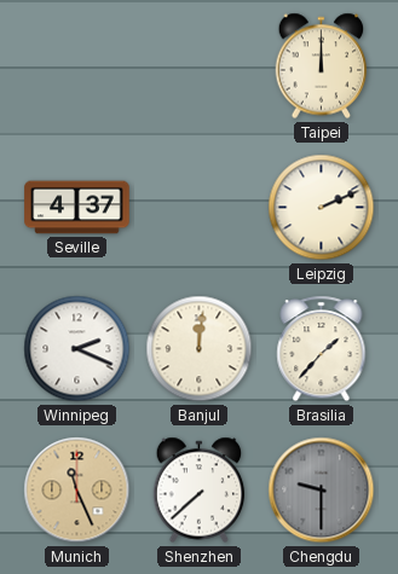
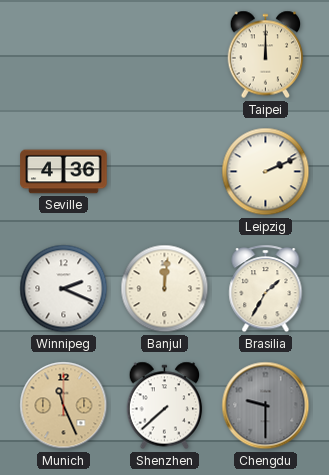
Seville: 4:37 -> 4:36 (64, 172)
Brasilia: 1:37 -> 1:35 (266, 289)
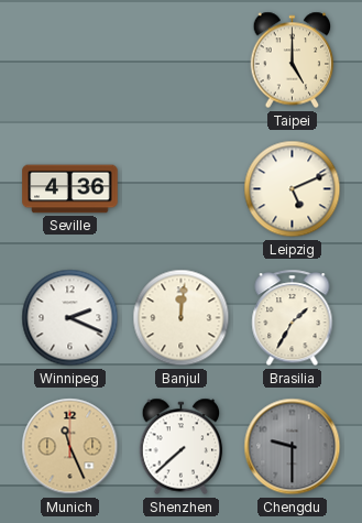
Taipei: 12:00 -> 5:00 (293, 61)
Leipzig: 2:11 -> 5:11 (293, 189)
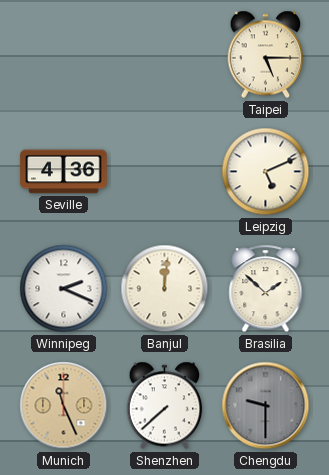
Taipei: 5:00 -> 5:15 (266, 55)
Brasilia: 1:35 -> 1:52 (266, 289)
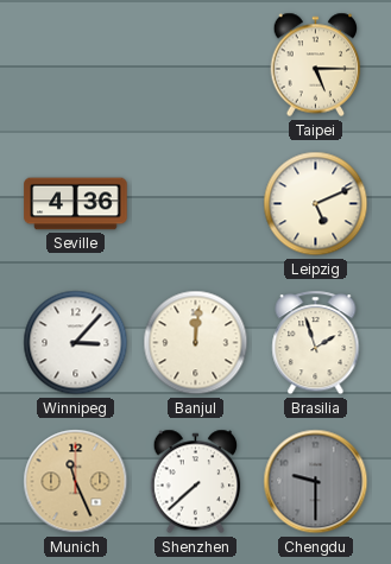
Winnipeg: 2:19 -> 3:07 (76, 343)
Brasilia: 1:52 -> 1:57 (316, 343)
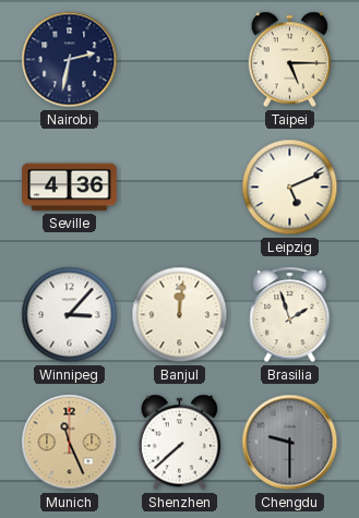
Nairobi: none -> 2:32 (70, 60)
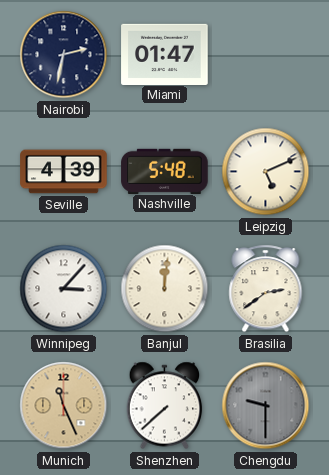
Miami: none -> 01:47 (165, 54)
Taipei: 5:15 -> none (290, 60)
Seville: 4:36 -> 4:39 (64, 172)
Nashville: none -> 5:48 (165, 171)
Brasilia: 1:57 -> 2:39 (266, 289)
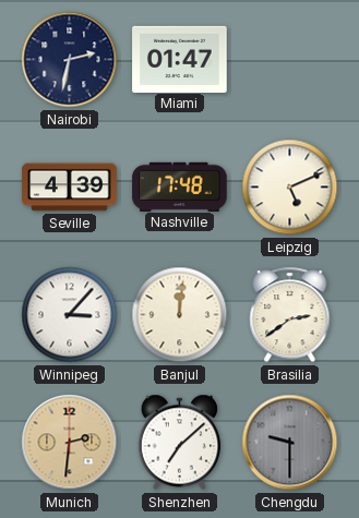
Nashville: 5:48 -> 17:48 (180, 186)
Munich: 11:26 -> 2:31 (70, 443)
Shenzhen: 7:38 -> 7:08 (180, 443)
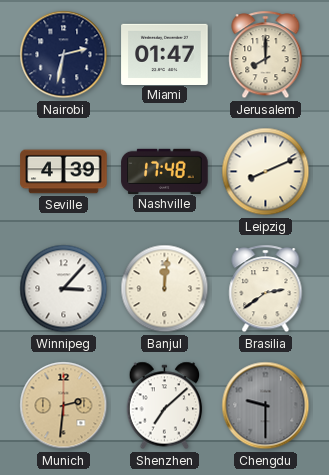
Jerusalem: none -> 8:00 (266, 55)
Leipzig: 5:11 -> 8:11 (266, 172)
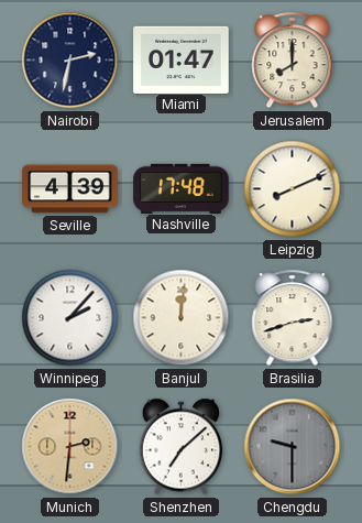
Winnipeg: 3:07 -> 2:07 (70, 318)
Brasilia: 2:39 -> 2:42 (293, 318)
